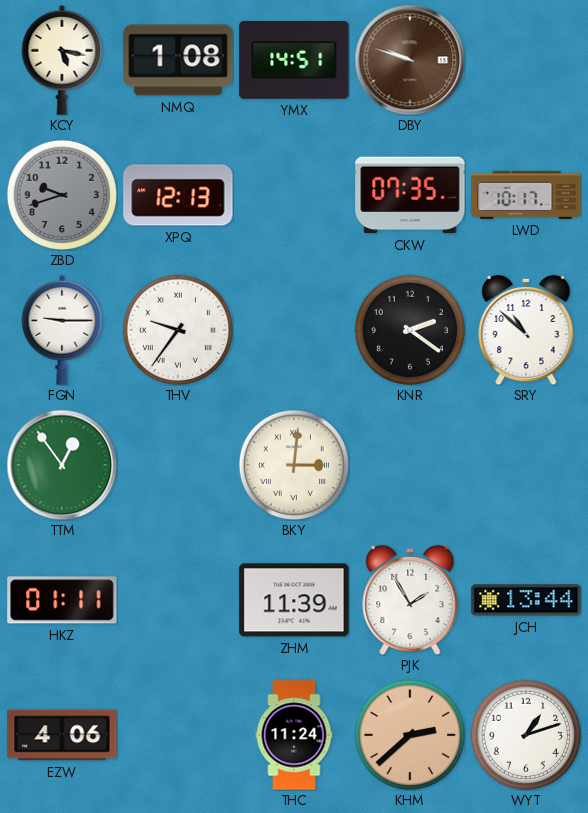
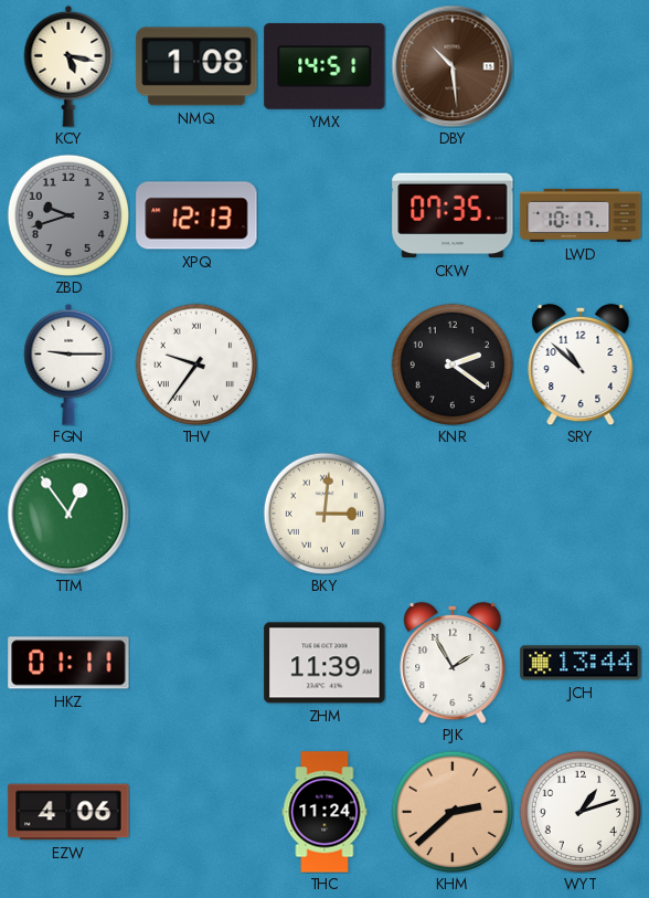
DBY: 9:48 -> 10:29 (453, 66)
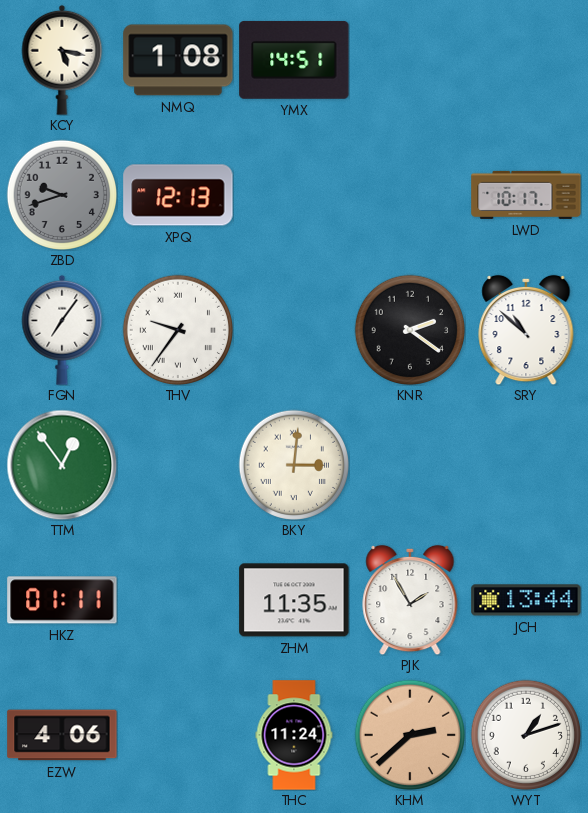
DBY: 10:29 -> none (453, 66)
CKW: 07:35 -> none (453, 215)
FGN: 9:15 -> 7:06 (62, 330)
ZHM: 11:39 -> 11:35 (294, 600)
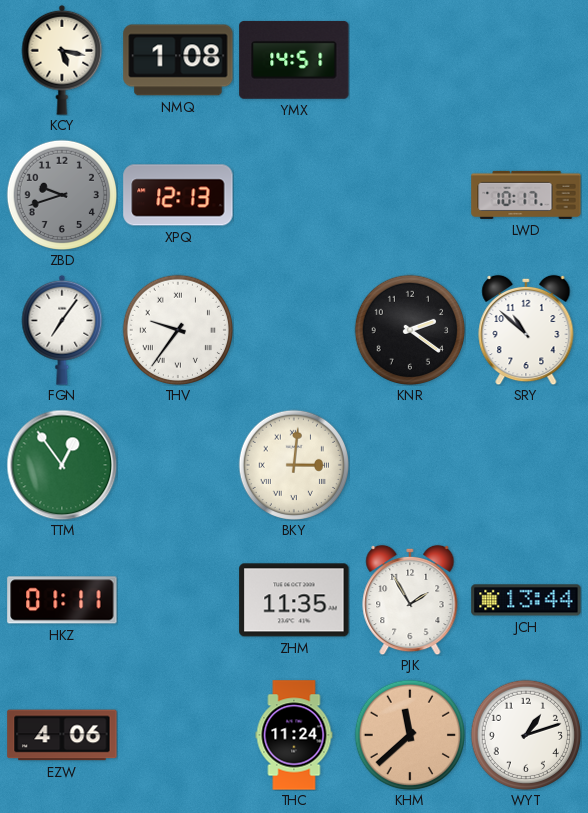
KHM: 2:38 -> 11:38 (409, 734)
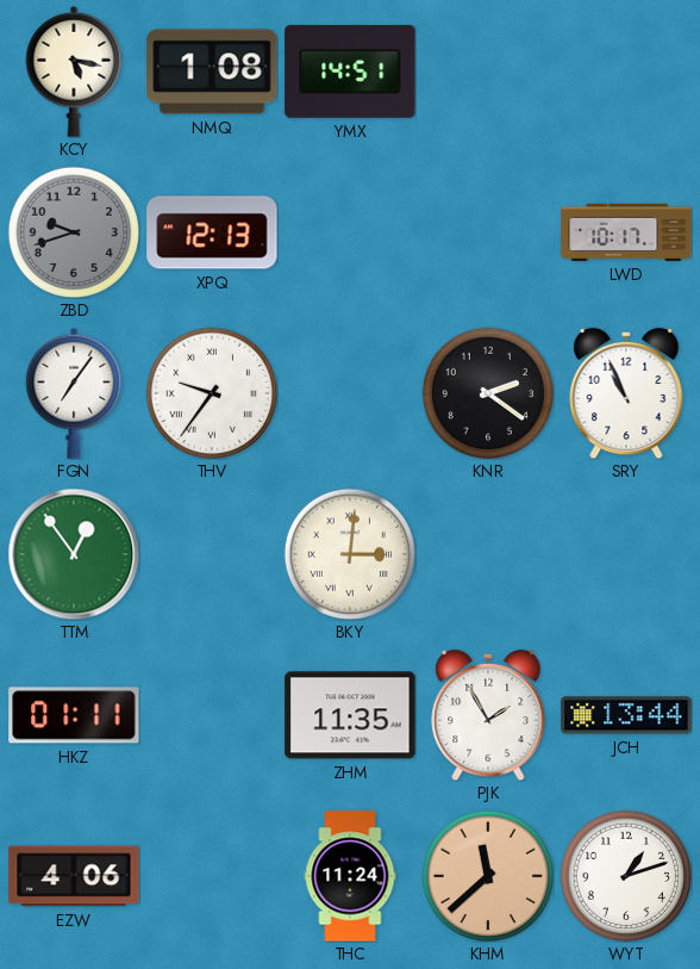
SRY: 10:52 -> 10:56 (626, 393)
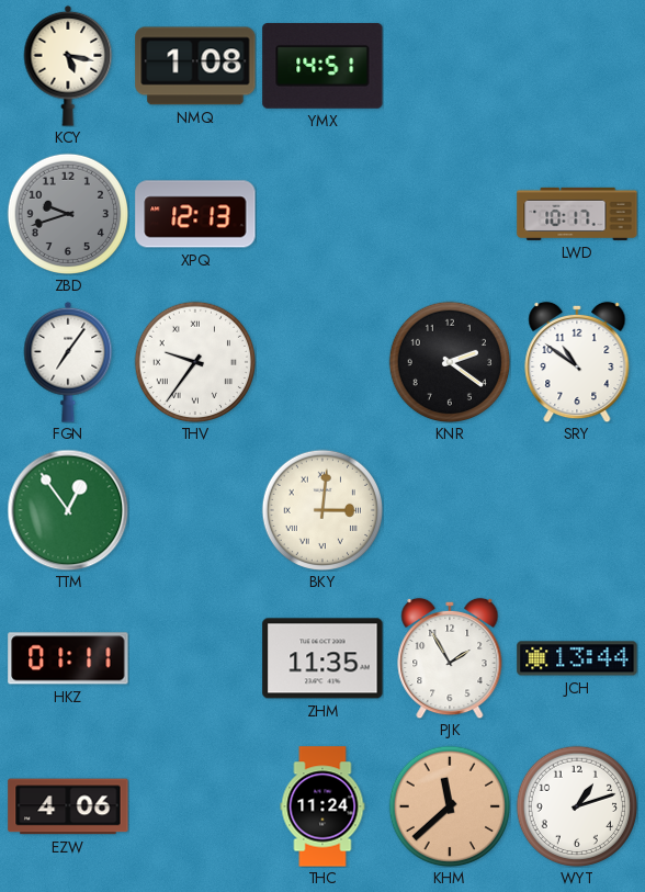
SRY: 10:56 -> 10:51 (577, 362)
